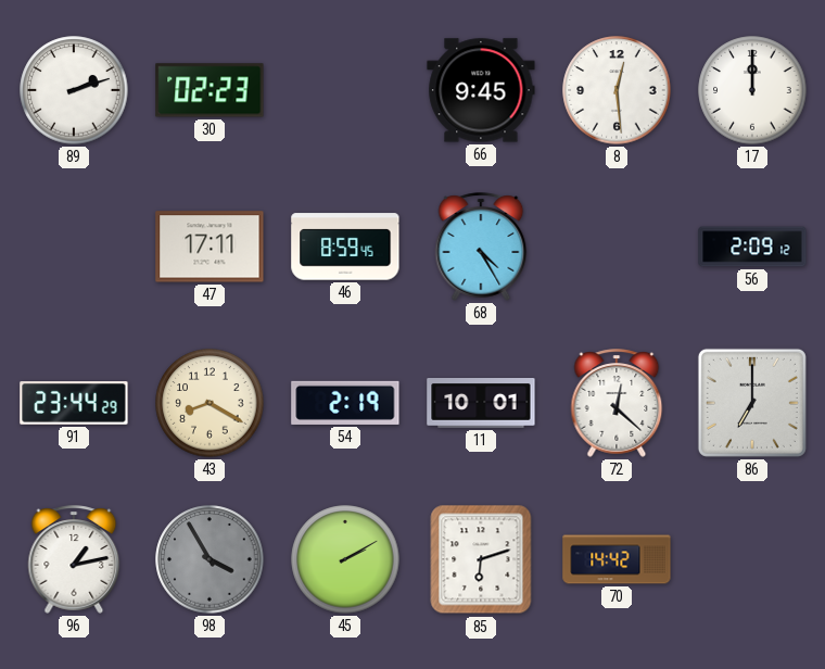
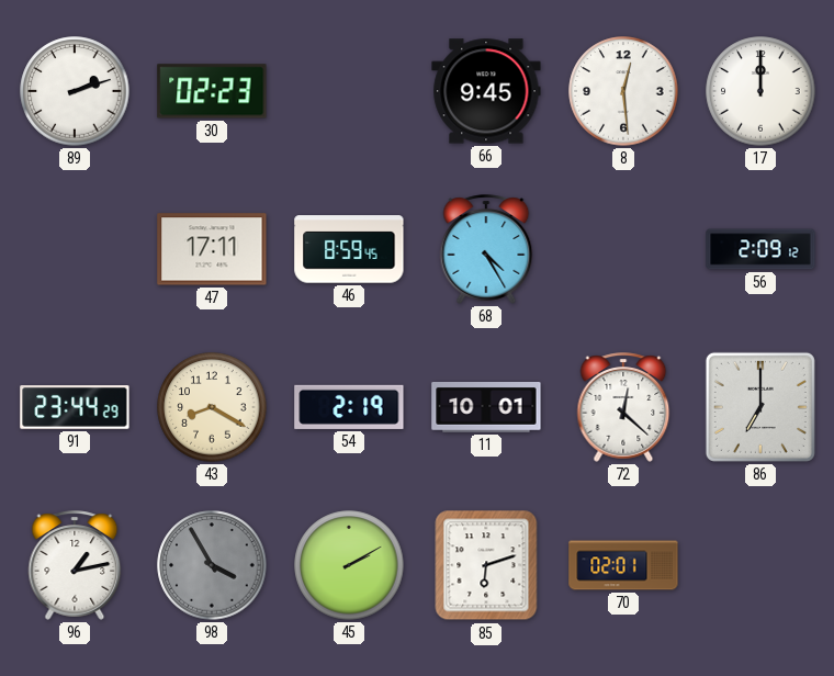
70: 14:42 -> 02:01 (623, 565)
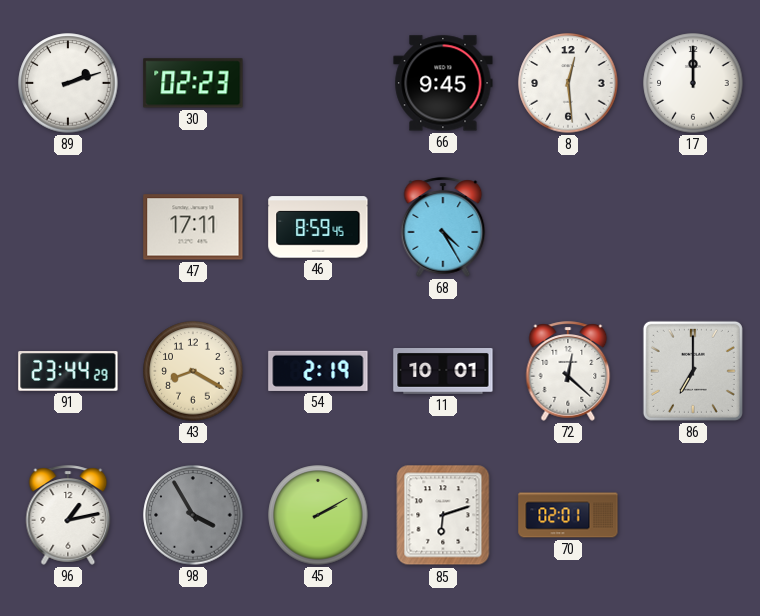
56: 2:09 -> none (760, 249)
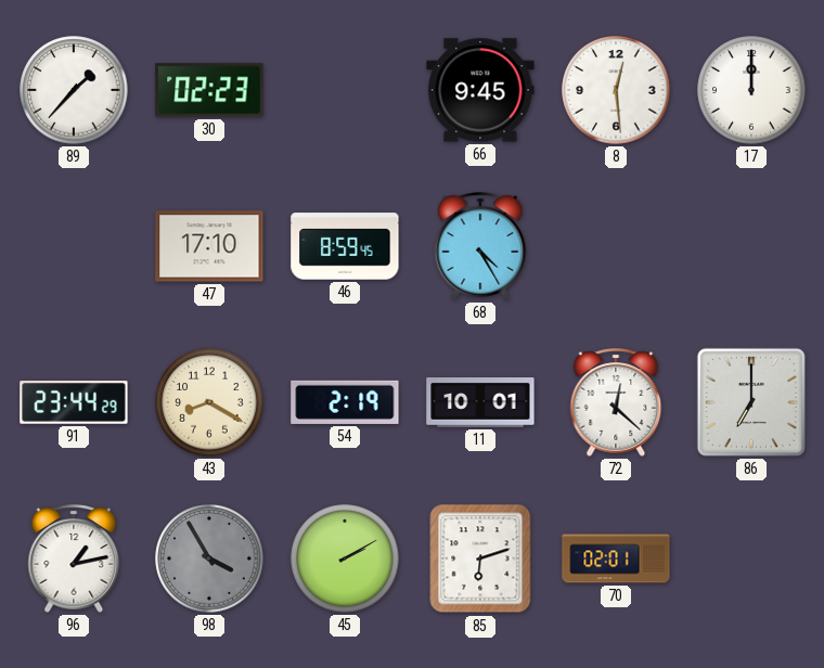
89: 2:12 -> 1:37 (74, 90)
47: 17:11 -> 17:10 (209, 246)
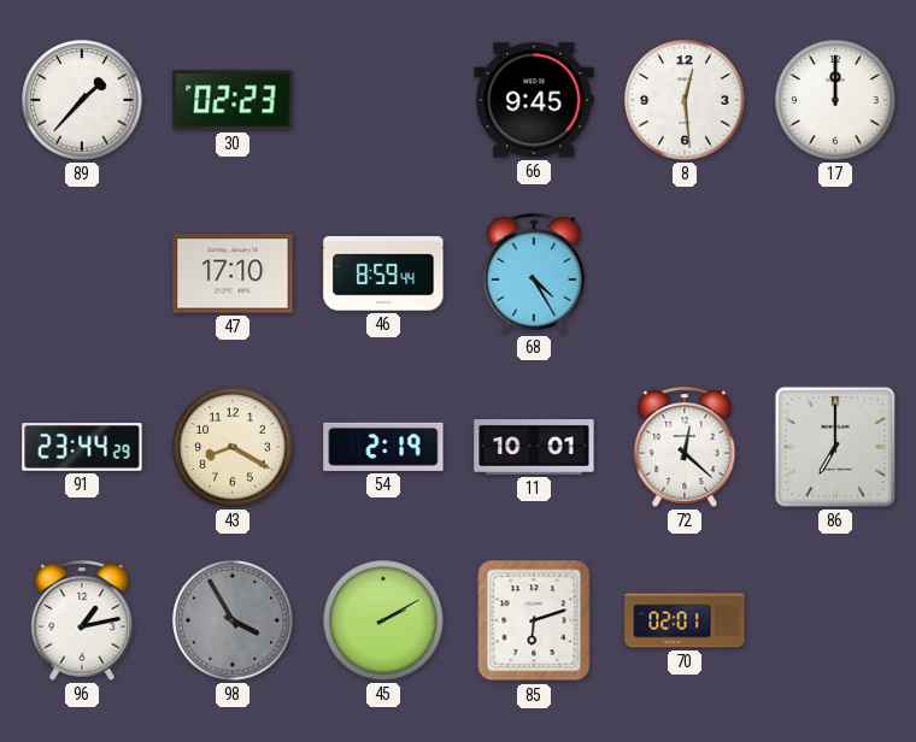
46: 8:59:45 -> 8:59:44 (383, 273)
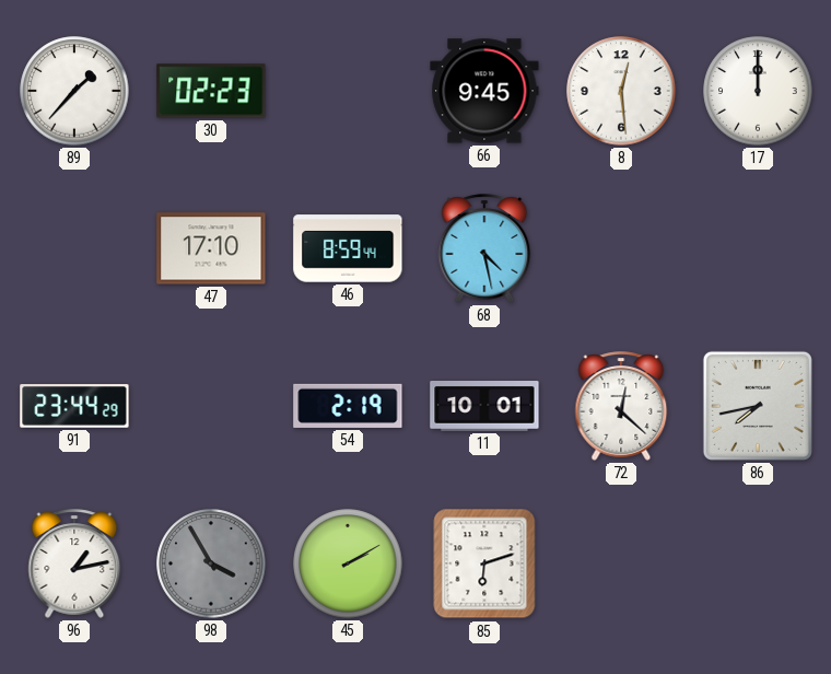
68: 4:25 -> 4:28 (484, 248)
43: 8:20 -> none (233, 447)
86: 7:00 -> 7:43 (758, 406)
70: 02:01 -> none (685, 620)
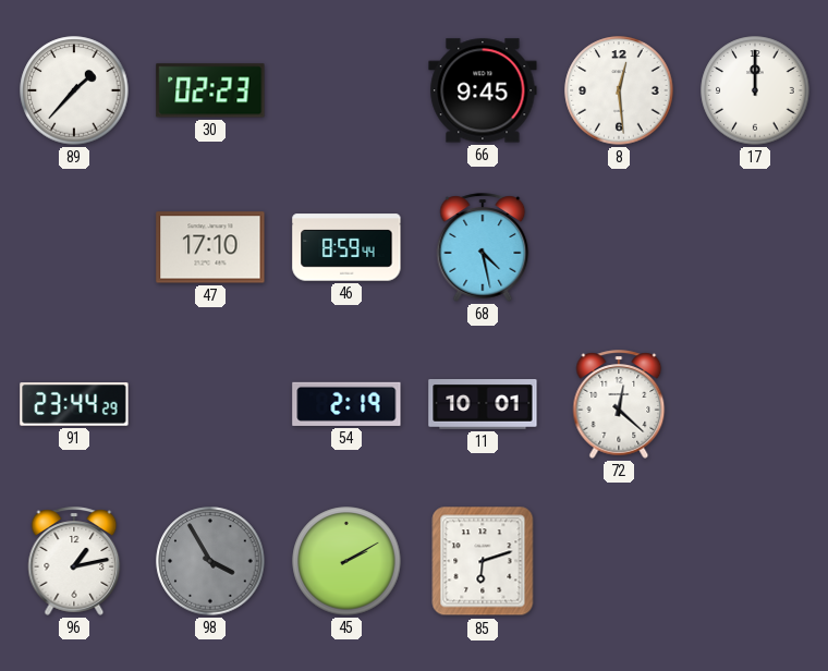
86: 7:43 -> none (758, 406)
